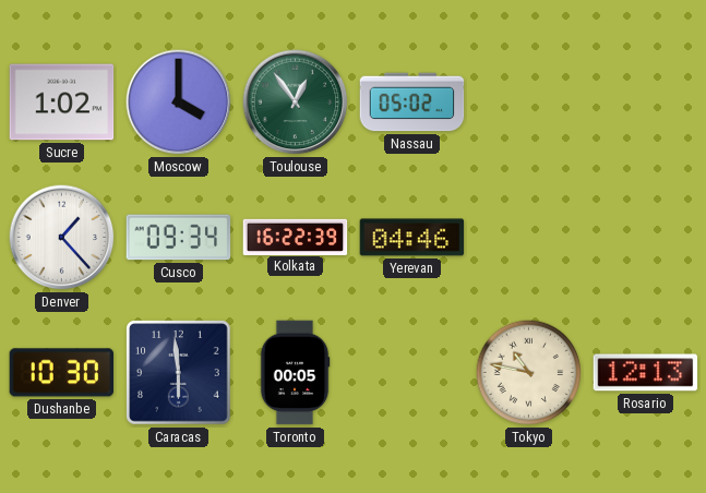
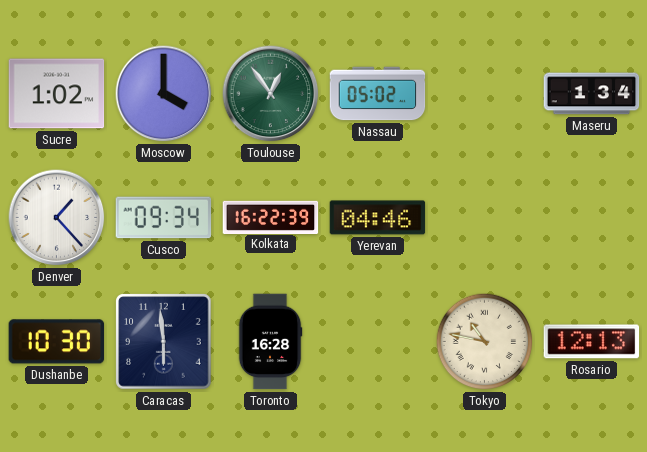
Maseru: none -> 1:34 (592, 94)
Toronto: 00:05 -> 16:28 (270, 342)
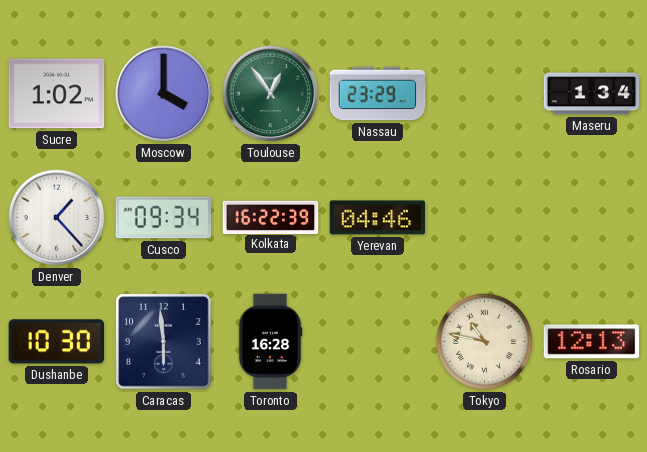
Nassau: 05:02 -> 23:29 (378, 94)
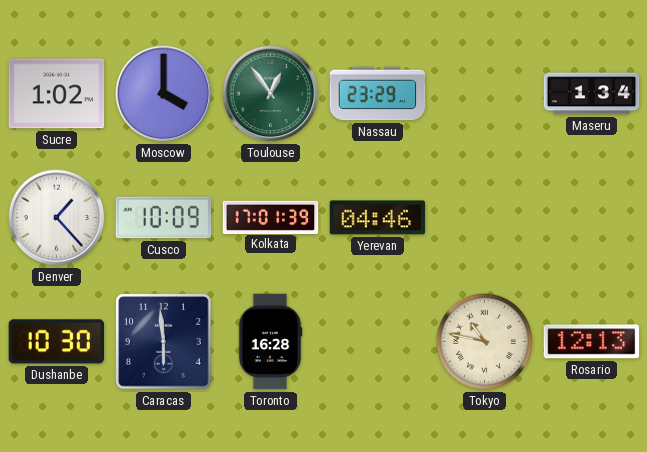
Cusco: 09:34 -> 10:09 (164, 218)
Kolkata: 16:22 -> 17:01 (271, 217)
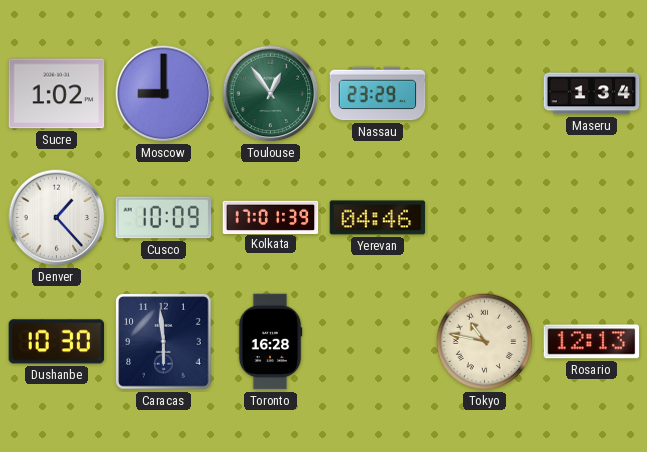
Moscow: 4:00 -> 9:00 (164, 94)
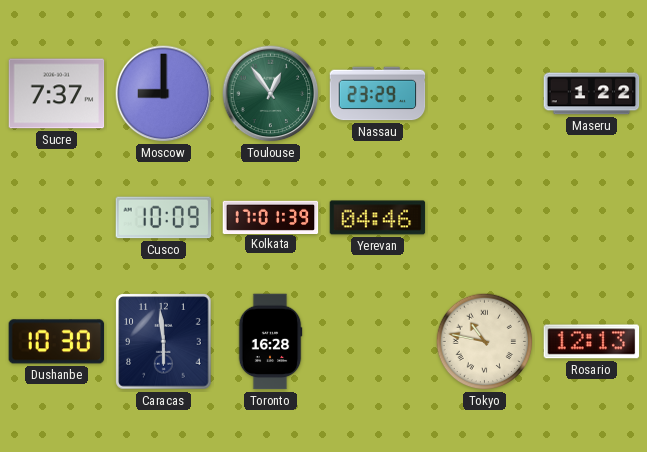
Sucre: 1:02 -> 7:37 (57, 94)
Maseru: 1:34 -> 1:22 (592, 94)
Denver: 1:23 -> none (57, 218)
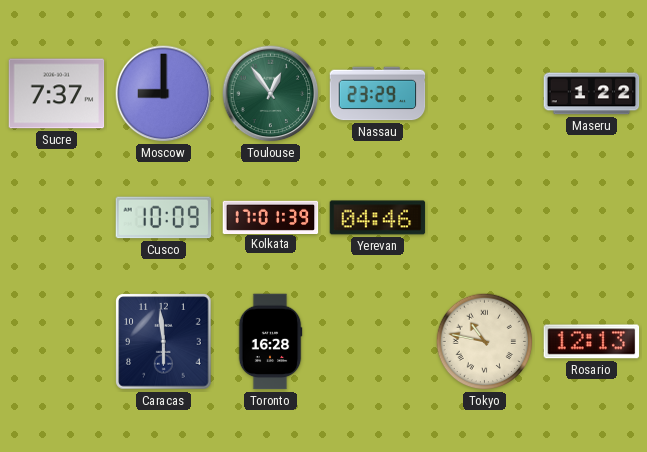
Dushanbe: 10:30 -> none (57, 342)
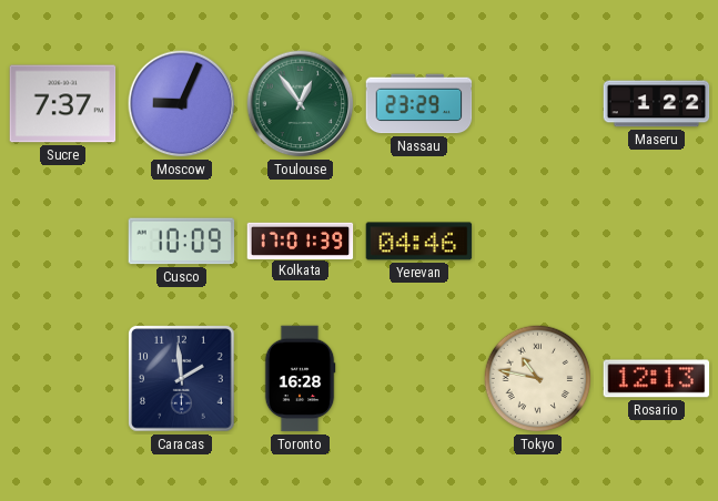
Moscow: 9:00 -> 9:04 (182, 104)
Caracas: 5:59 -> 1:59 (182, 379)
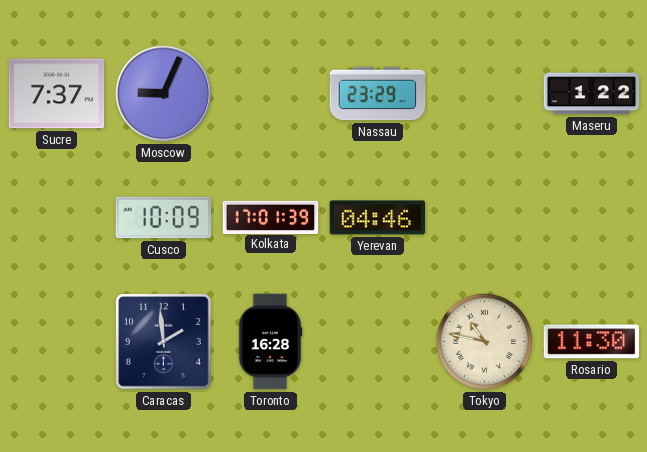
Toulouse: 12:54 -> none (301, 104)
Rosario: 12:13 -> 11:30 (592, 342)
